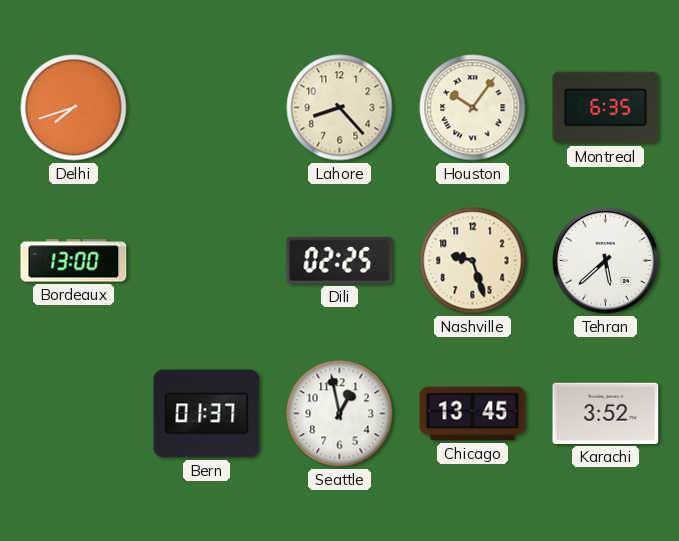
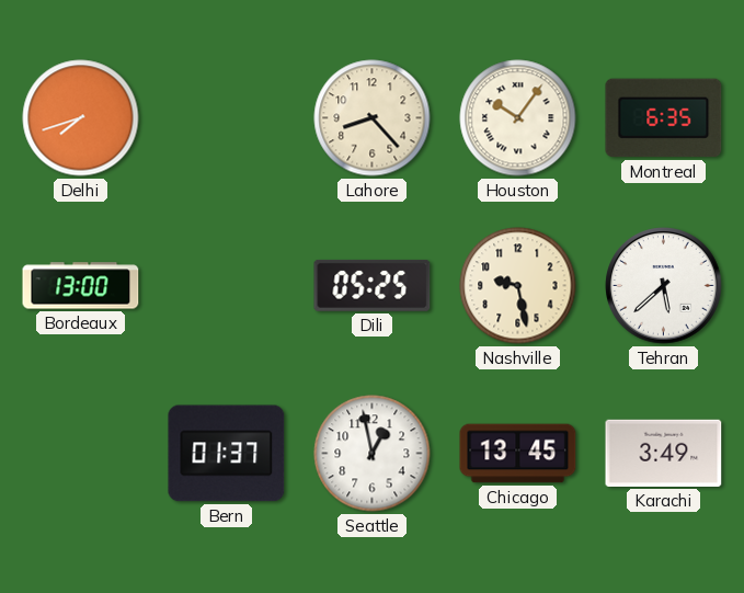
Dili: 02:25 -> 05:25 (373, 285)
Nashville: 9:27 -> 9:28 (518, 286)
Karachi: 3:52 -> 3:49 (664, 453)
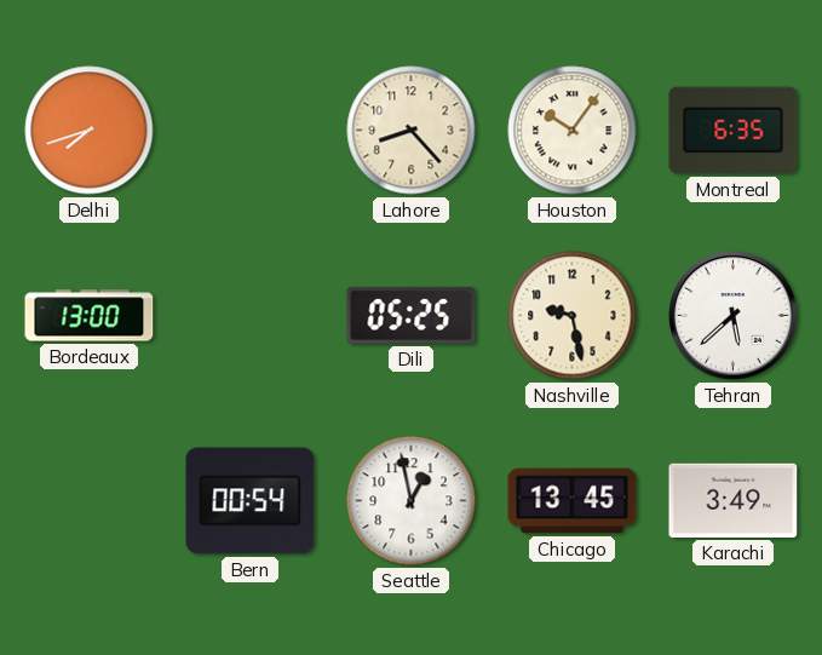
Bern: 01:37 -> 00:54 (251, 501)
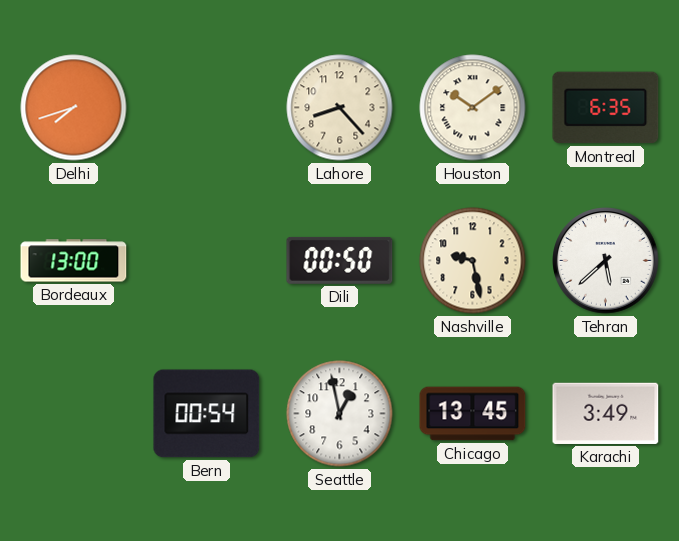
Houston: 10:06 -> 10:09 (473, 108)
Dili: 05:25 -> 00:50 (340, 260)
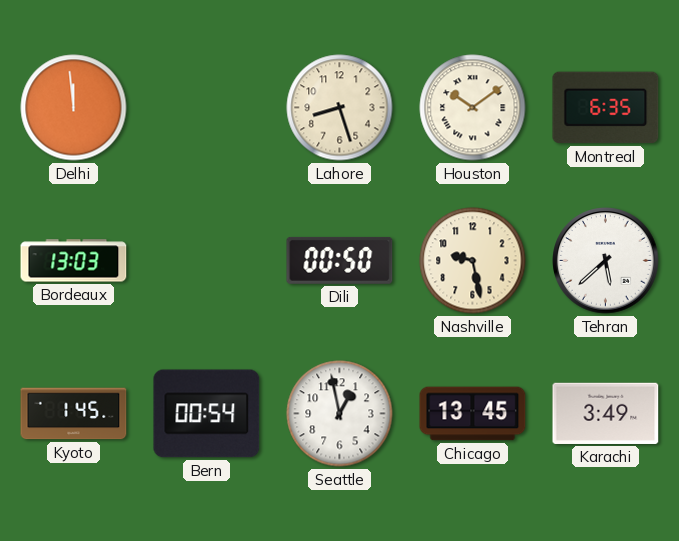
Delhi: 7:42 -> 11:59 (74, 108)
Lahore: 8:23 -> 8:27 (340, 108)
Bordeaux: 13:00 -> 13:03 (74, 261)
Kyoto: none -> 1:45 (74, 414)
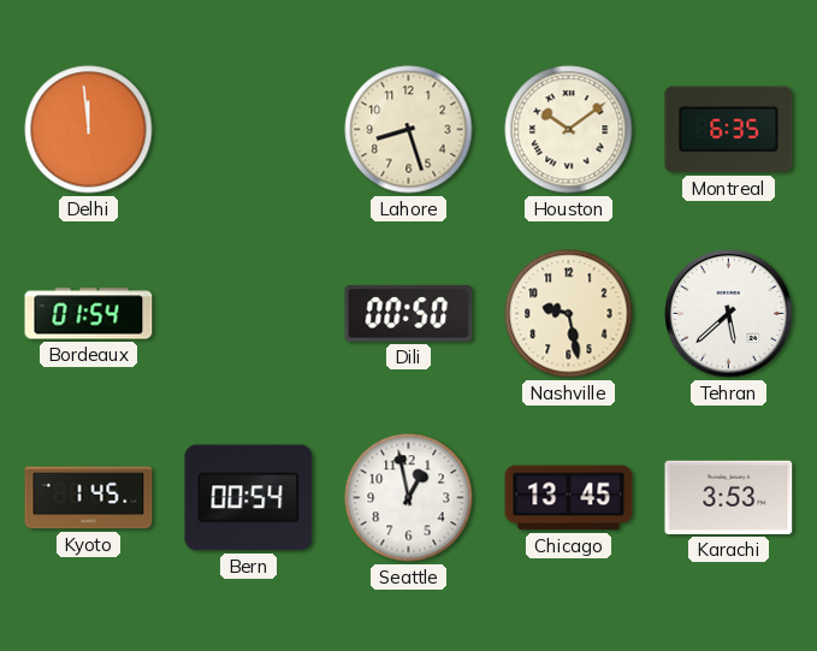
Bordeaux: 13:03 -> 01:54 (89, 314)
Karachi: 3:49 -> 3:53 (729, 497)
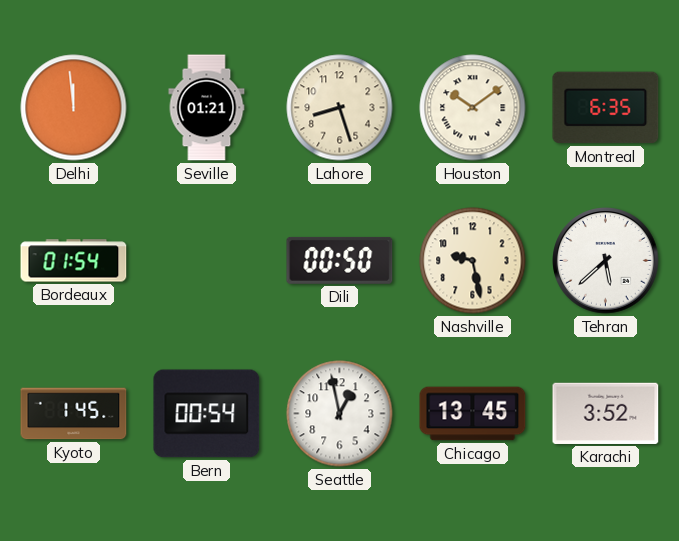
Seville: none -> 01:21 (207, 108)
Karachi: 3:53 -> 3:52 (606, 413)
